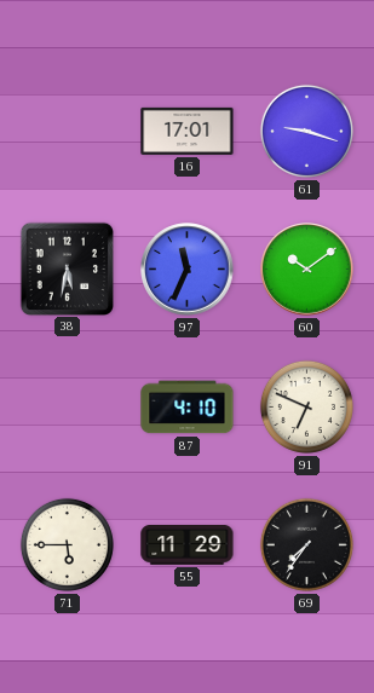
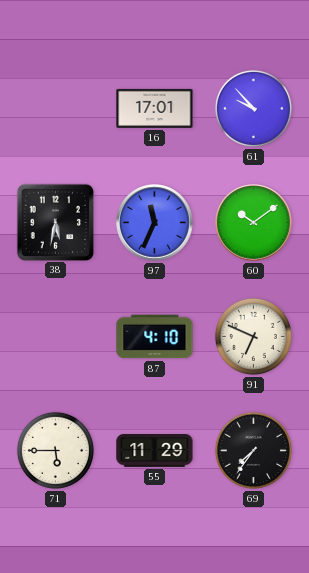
61: 9:18 -> 9:53 (253, 108)
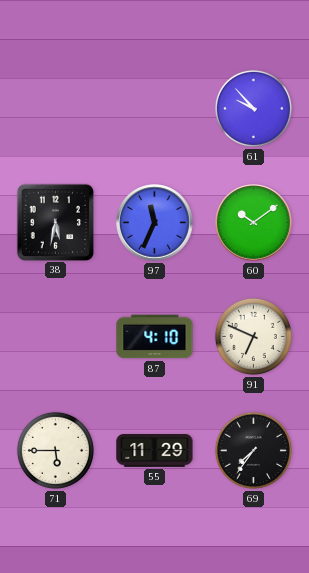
16: 17:01 -> none (155, 108)
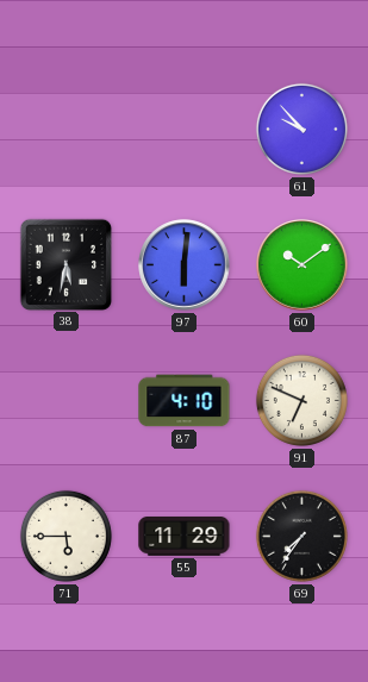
97: 11:34 -> 6:01 (185, 265)
